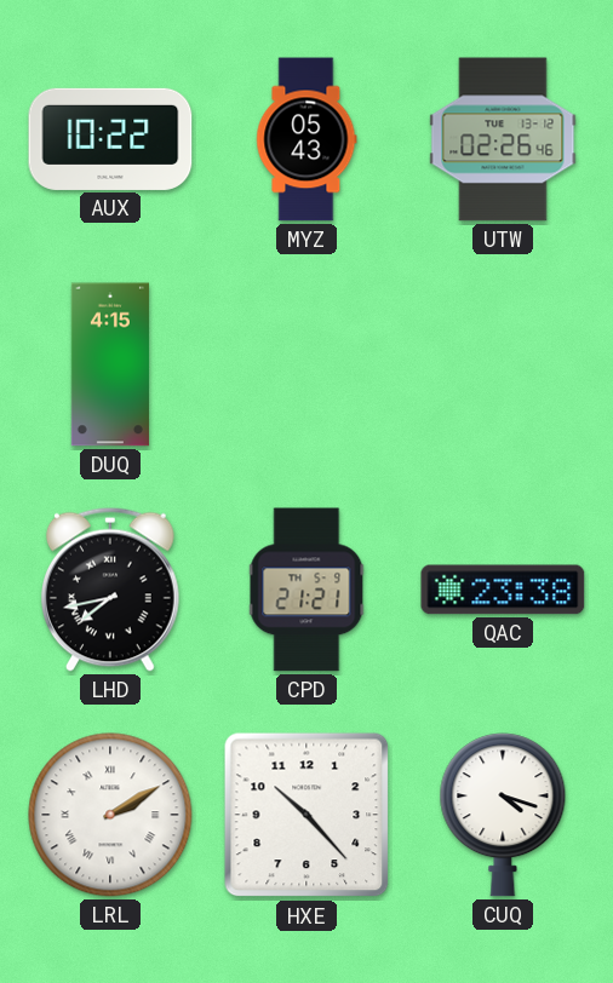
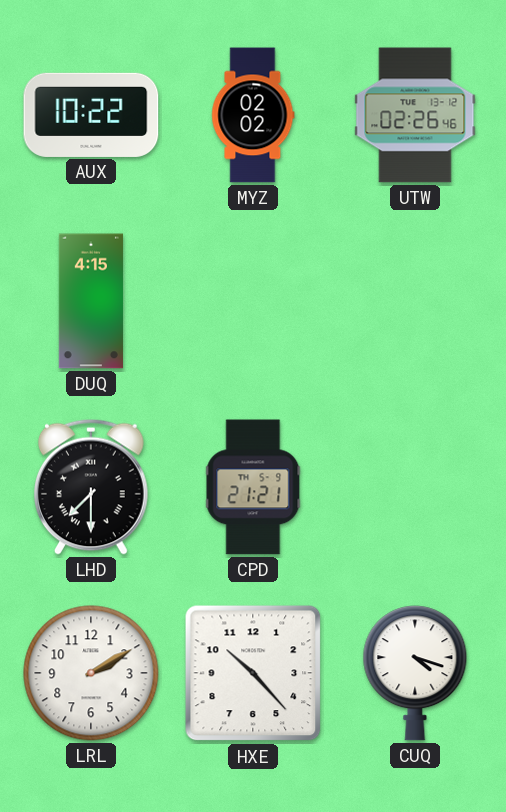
MYZ: 05:43 -> 02:02 (253, 115)
LHD: 7:43 -> 7:30 (92, 487)
QAC: 23:38 -> none (503, 590)
LRL numerals: Roman -> Arabic (91, 673)
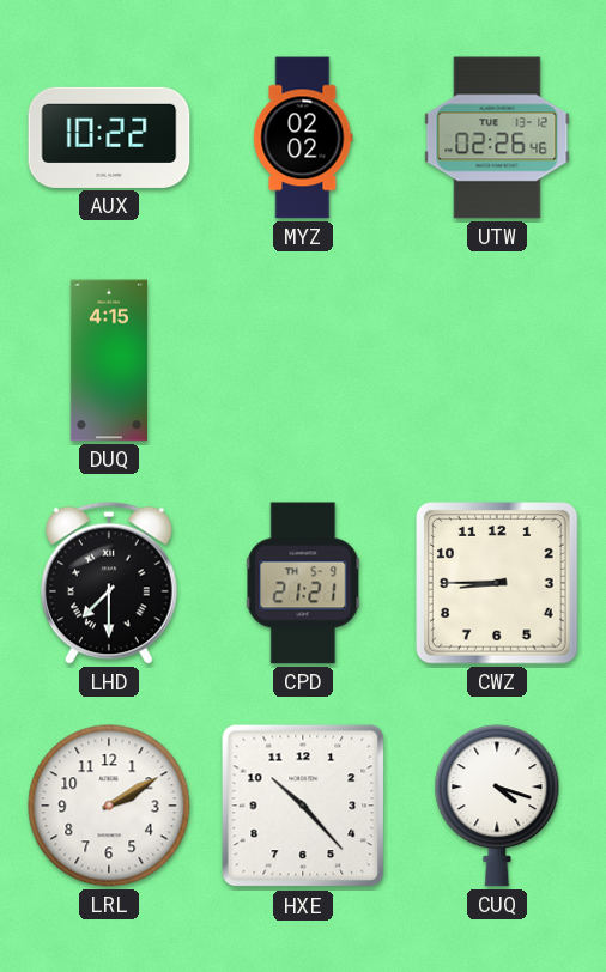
CWZ: none -> 8:45 (498, 584)
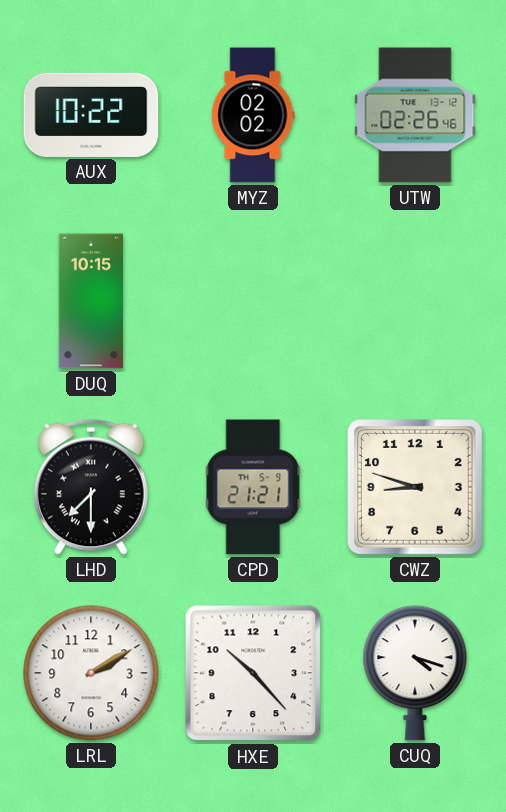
DUQ: 4:15 -> 10:15 (91, 301)
CWZ: 8:45 -> 8:48 (416, 488)
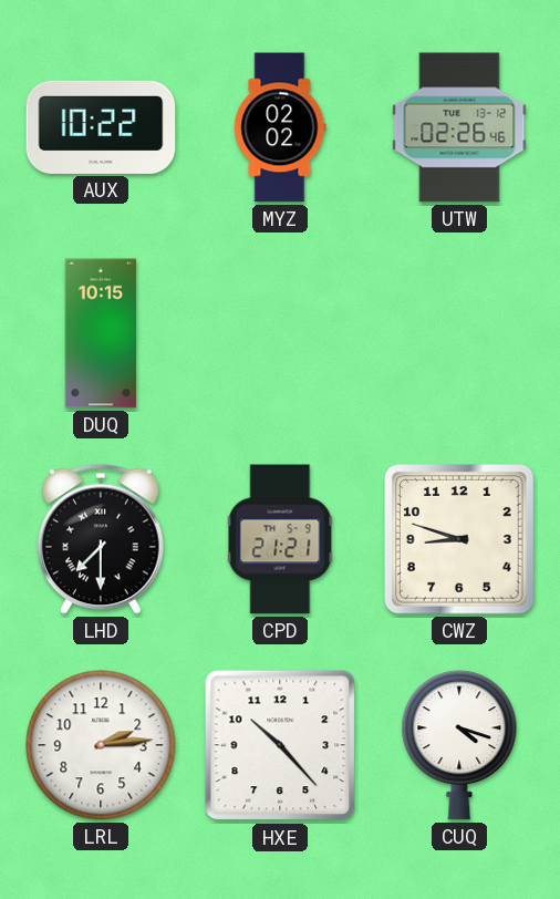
LRL: 2:10 -> 2:14 (101, 745)
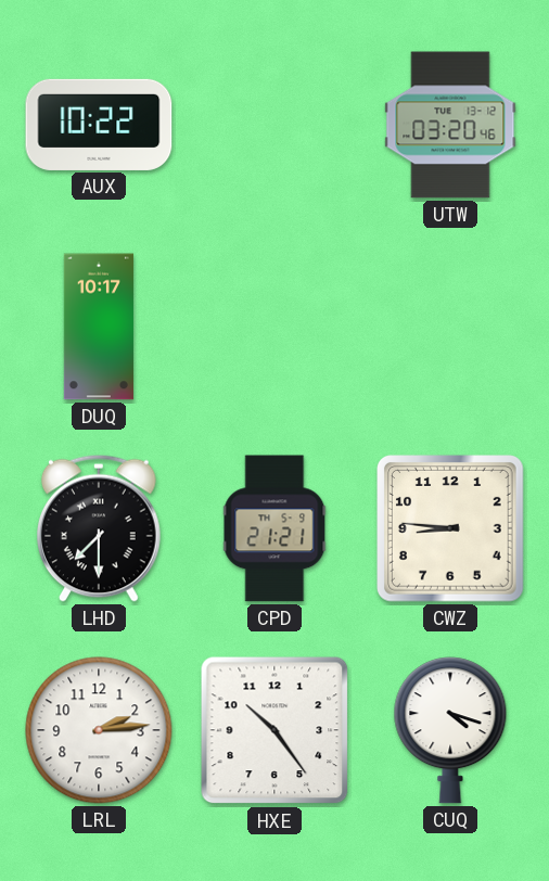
MYZ: 02:02 -> none (280, 127)
UTW: 02:26 -> 03:20 (450, 125)
DUQ: 10:15 -> 10:17 (99, 327)
CWZ: 8:48 -> 8:46 (451, 529)
HXE: 10:23 -> 10:24 (274, 730)
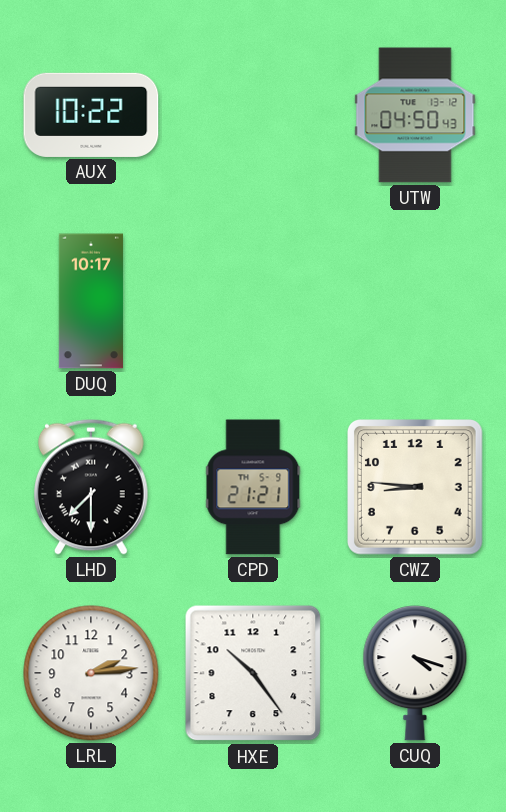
UTW: 03:20 -> 04:50 (415, 115)
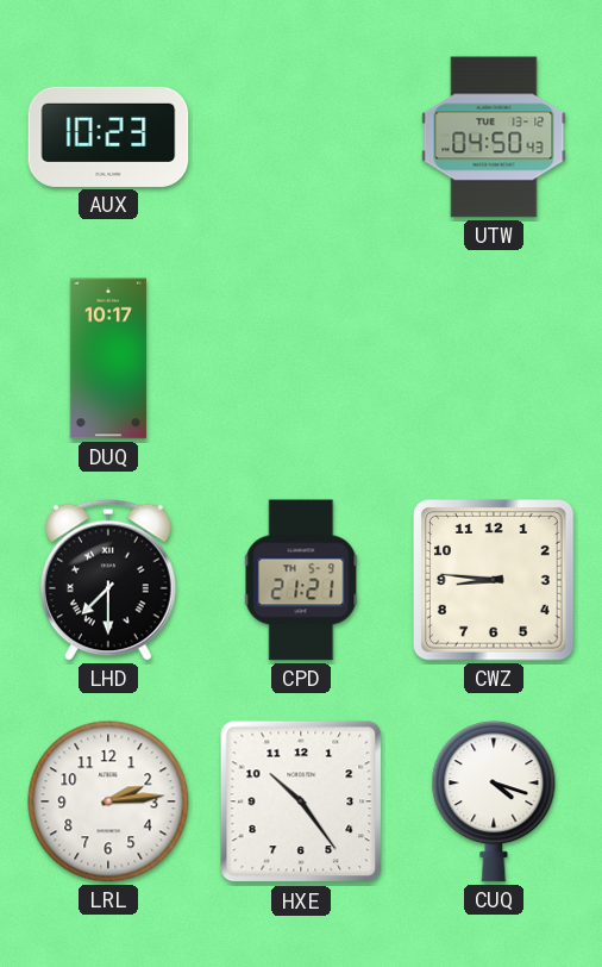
AUX: 10:22 -> 10:23 (108, 137)
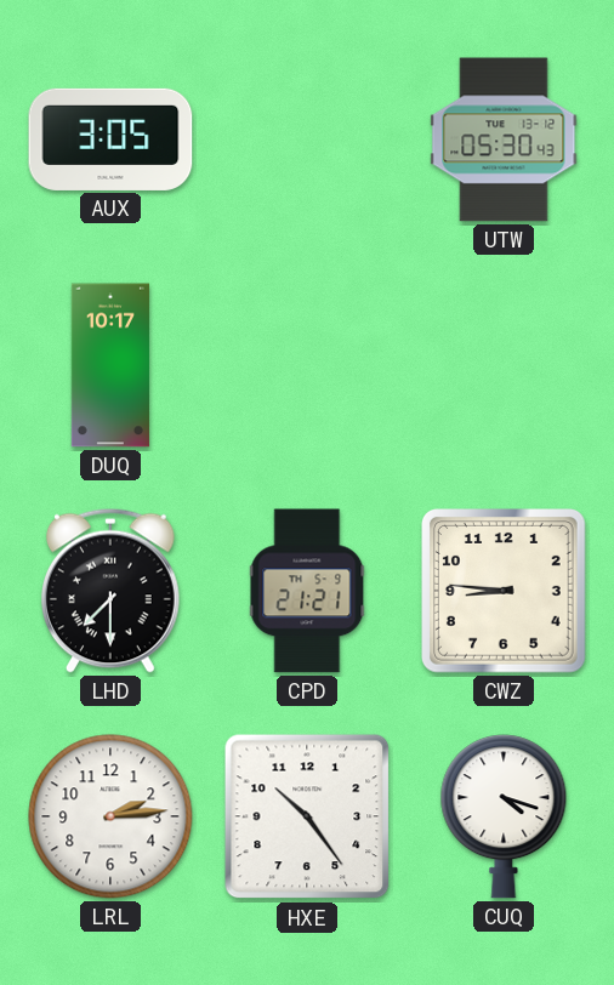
AUX: 10:23 -> 3:05 (110, 140)
UTW: 04:50 -> 05:30 (504, 140)
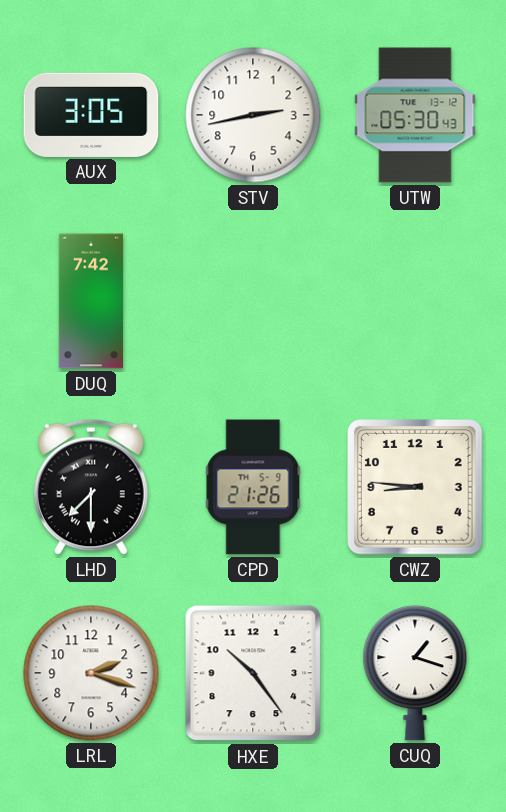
STV: none -> 2:43 (253, 115)
DUQ: 10:17 -> 7:42 (91, 301)
CPD: 21:21 -> 21:26 (253, 487)
LRL: 2:14 -> 2:18 (91, 673)
CUQ: 4:18 -> 1:18 (415, 673)
